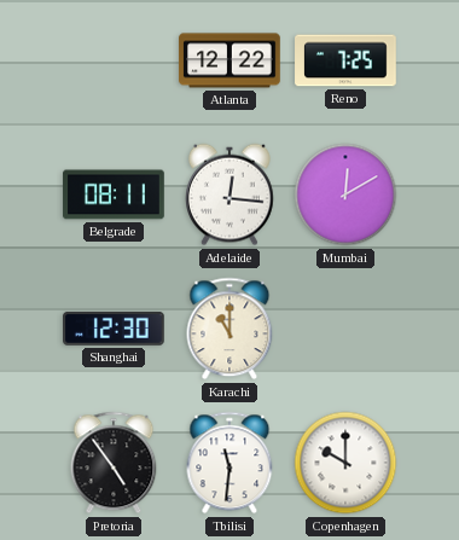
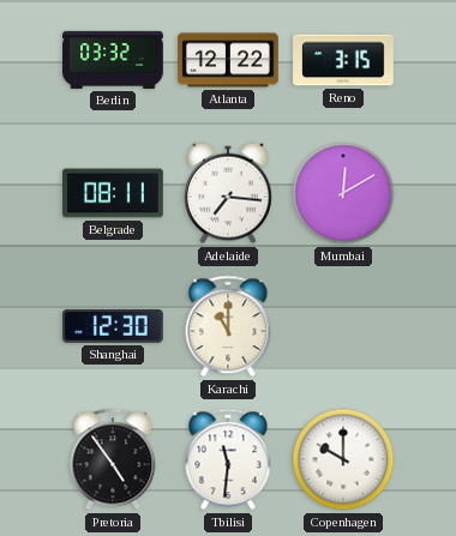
Berlin: none -> 03:32 (113, 60)
Reno: 7:25 -> 3:15 (343, 60)
Adelaide: 12:16 -> 7:16 (229, 193)
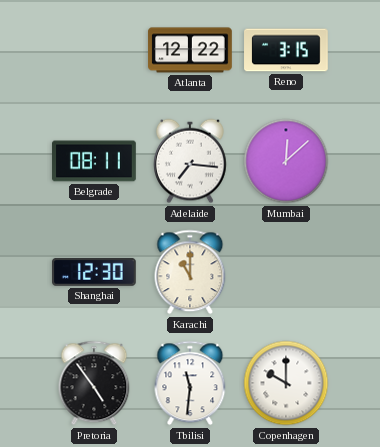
Berlin: 03:32 -> none (113, 60)
Mumbai: 12:10 -> 12:08 (286, 161)
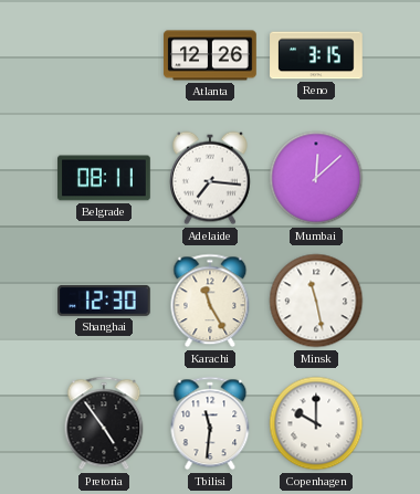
Atlanta: 12:22 -> 12:26 (210, 55)
Karachi: 11:00 -> 11:25 (210, 301)
Minsk: none -> 11:28 (316, 301)
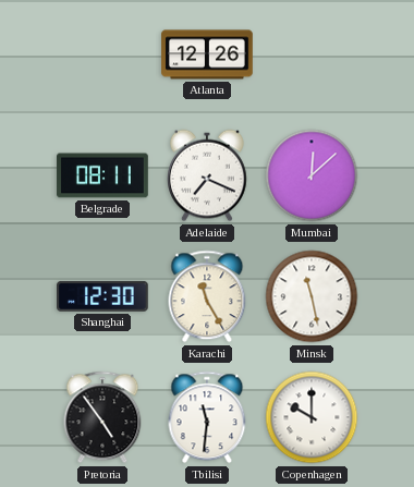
Reno: 3:15 -> none (316, 55)
Adelaide: 7:16 -> 7:19 (208, 175)
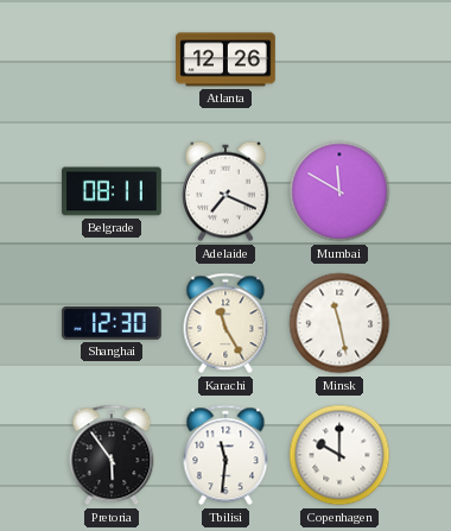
Mumbai: 12:08 -> 11:50 (339, 191)
Pretoria: 4:54 -> 5:54 (112, 455)
